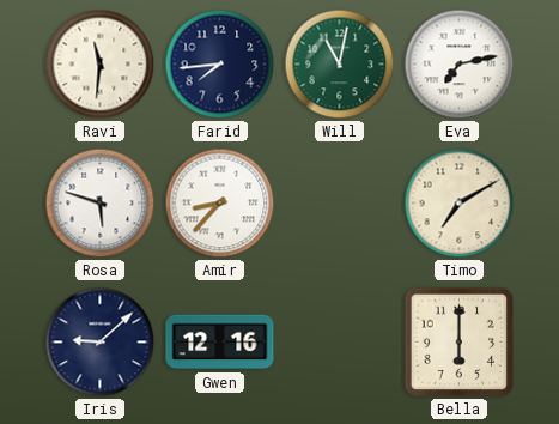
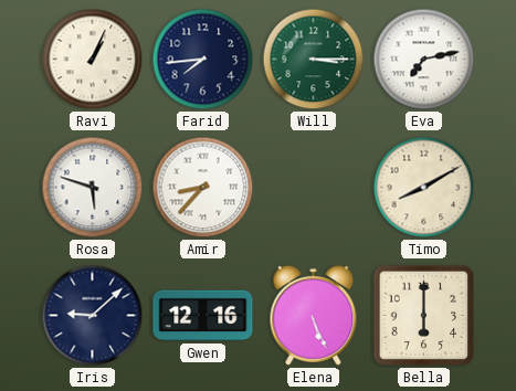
Ravi: 11:31 -> 1:04 (93, 60)
Will: 11:02 -> 3:15 (314, 60)
Timo: 7:10 -> 8:10 (424, 188)
Elena: none -> 5:26 (314, 315)
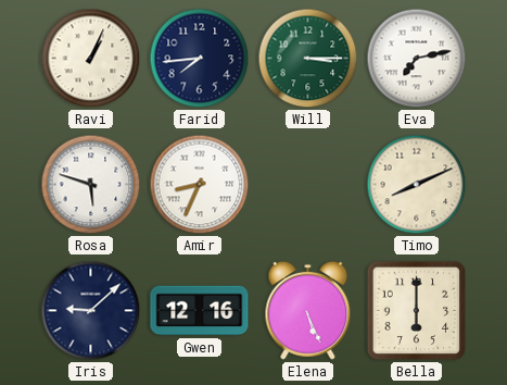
Amir: 8:37 -> 8:34 (200, 185)
Timo: 8:10 -> 8:11 (417, 185)
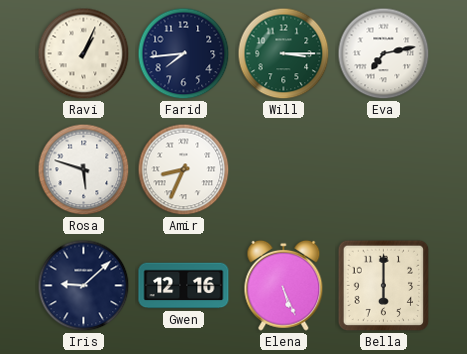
Timo: 8:11 -> none (417, 185)
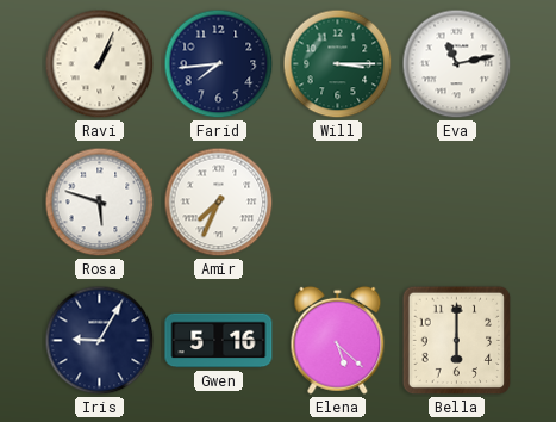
Eva: 7:13 -> 11:13 (457, 64)
Amir: 8:34 -> 7:34 (219, 203)
Iris: 9:08 -> 9:05 (100, 341)
Gwen: 12:16 -> 5:16 (219, 341)
Elena: 5:26 -> 5:22 (338, 340)
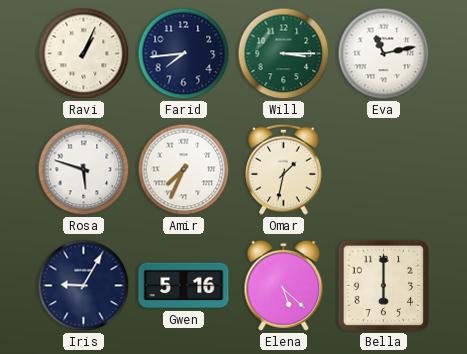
Omar: none -> 1:32 (284, 169)
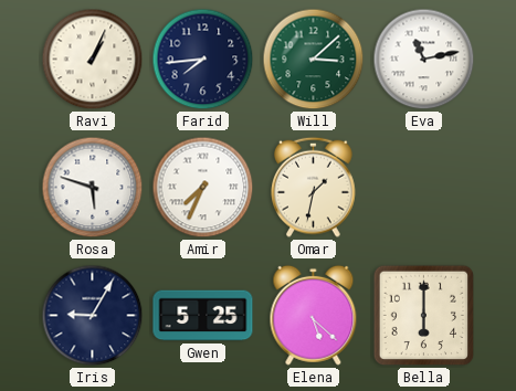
Will: 3:15 -> 3:08 (314, 60)
Gwen: 5:16 -> 5:25 (203, 316)
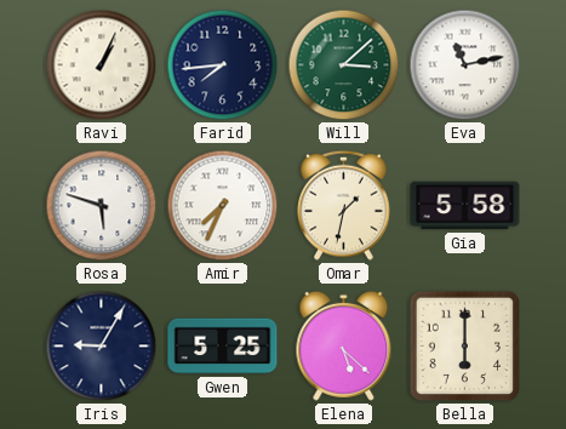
Gia: none -> 5:58 (465, 206)
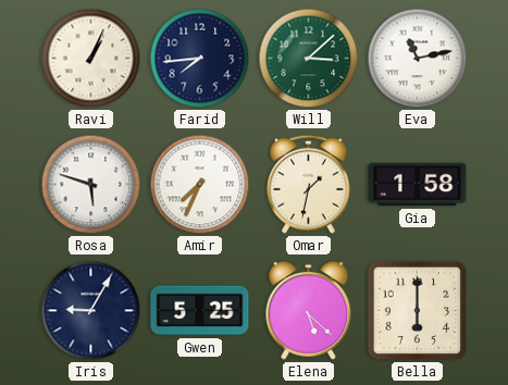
Gia: 5:58 -> 1:58 (418, 185)
